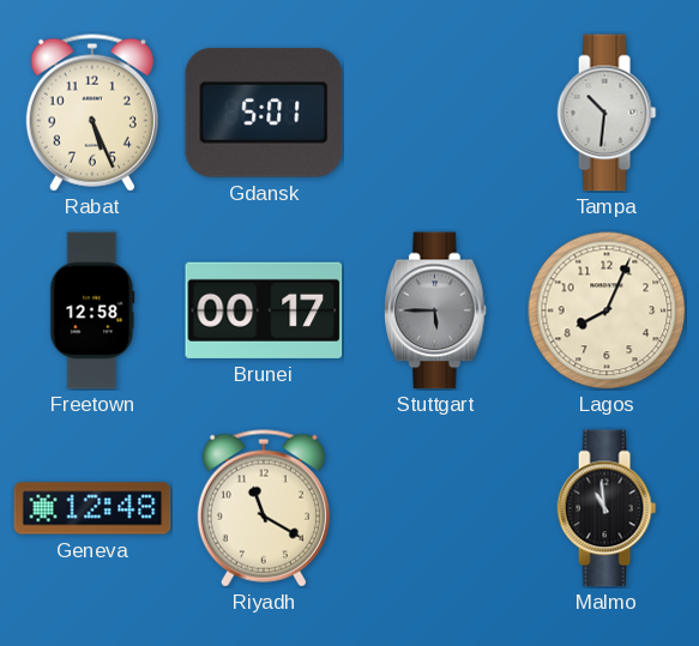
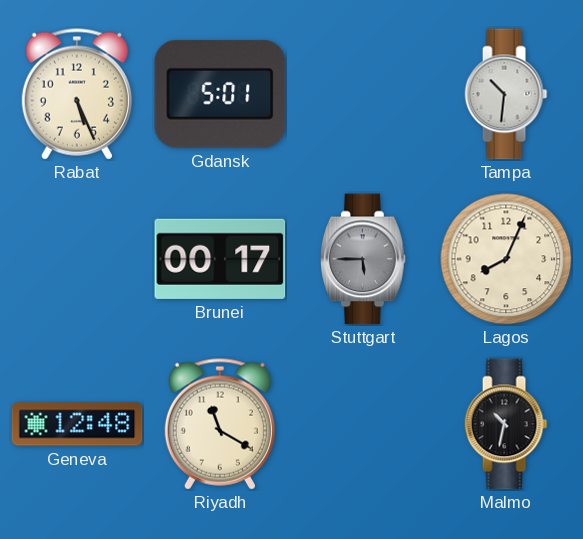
Freetown: 12:58 -> none (92, 310)
Malmo: 10:59 -> 10:32 (506, 424)
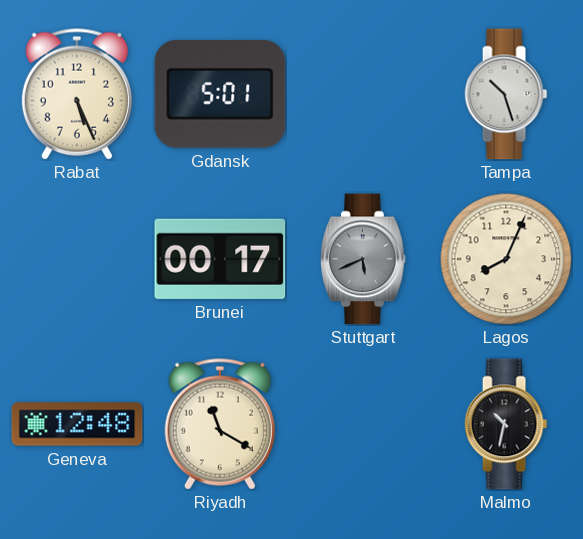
Tampa: 10:31 -> 10:27 (506, 94)
Stuttgart: 5:45 -> 5:41 (364, 259)
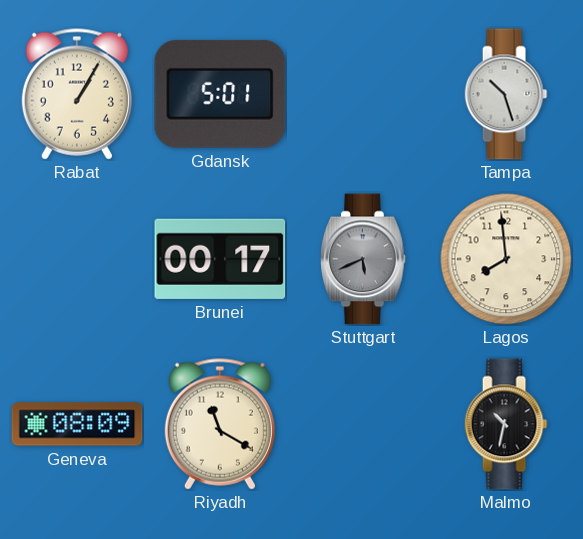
Rabat: 5:26 -> 1:05 (77, 94)
Lagos: 8:04 -> 7:59 (506, 259)
Geneva: 12:48 -> 08:09 (77, 424)
